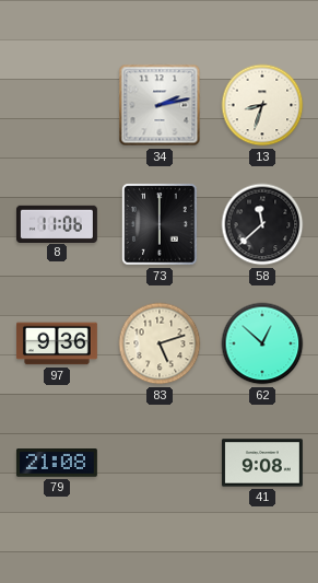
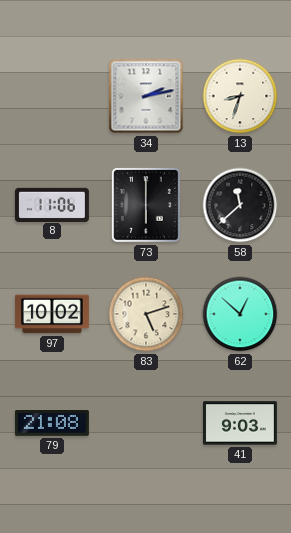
97: 9:36 -> 10:02 (52, 314)
41: 9:08 -> 9:03 (240, 423)
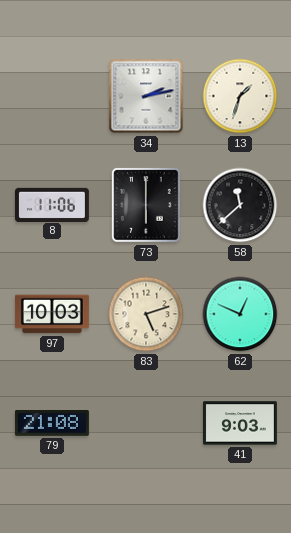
13: 8:33 -> 1:33 (240, 96)
97: 10:02 -> 10:03 (52, 314)
62: 12:52 -> 12:49 (240, 314)
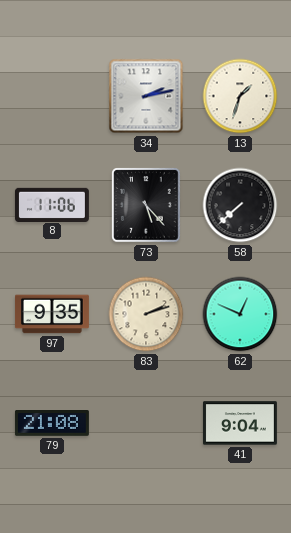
73: 6:00 -> 5:23 (146, 205)
58: 11:38 -> 7:38 (240, 205)
97: 10:03 -> 9:35 (52, 314)
83: 5:12 -> 2:12 (146, 314)
41: 9:03 -> 9:04 (240, 423)
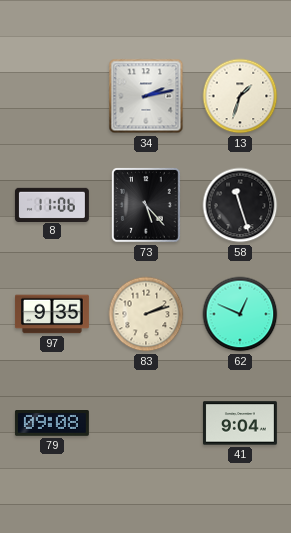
58: 7:38 -> 11:27 (240, 205)
79: 21:08 -> 09:08 (52, 424)
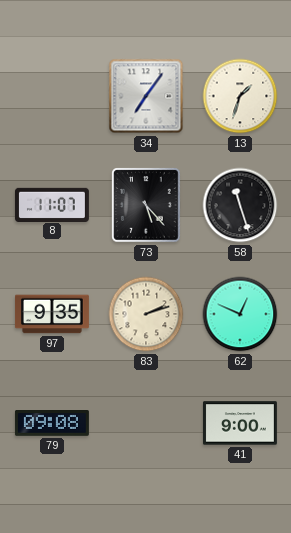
34: 2:13 -> 7:06 (146, 96)
8: 11:06 -> 11:07 (52, 204)
41: 9:04 -> 9:00 (240, 423)
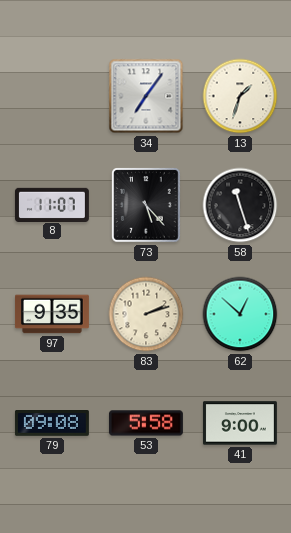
62: 12:49 -> 12:52 (240, 314)
53: none -> 5:58 (146, 423)
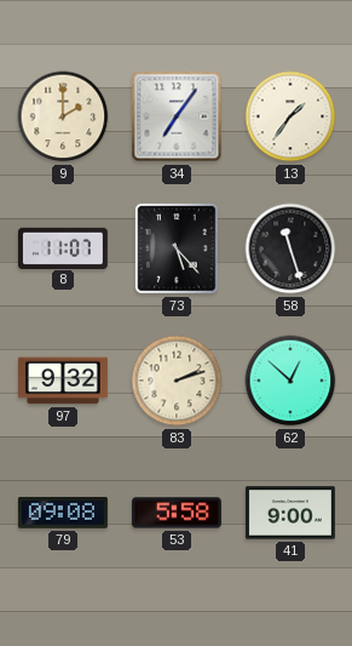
9: none -> 2:00 (63, 116)
13: 1:33 -> 1:36 (290, 116)
97: 9:35 -> 9:32 (63, 381)
